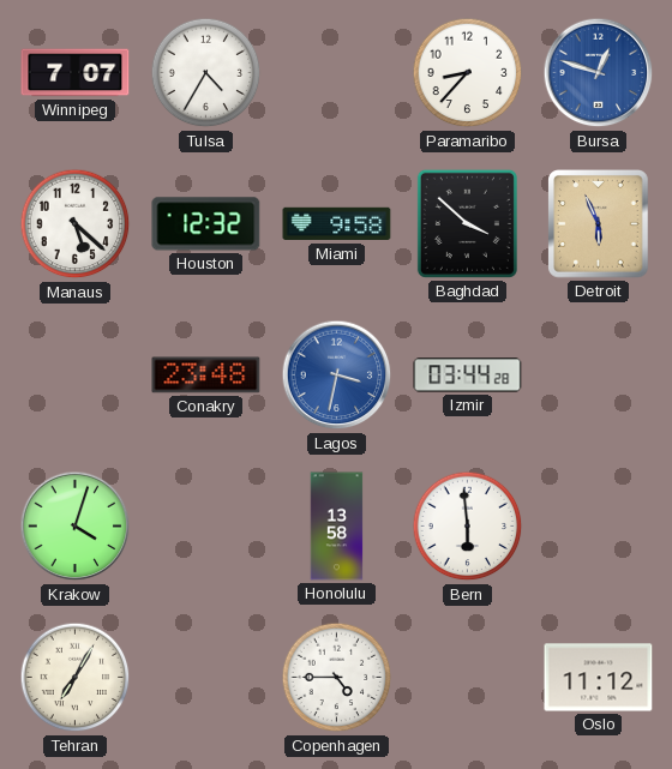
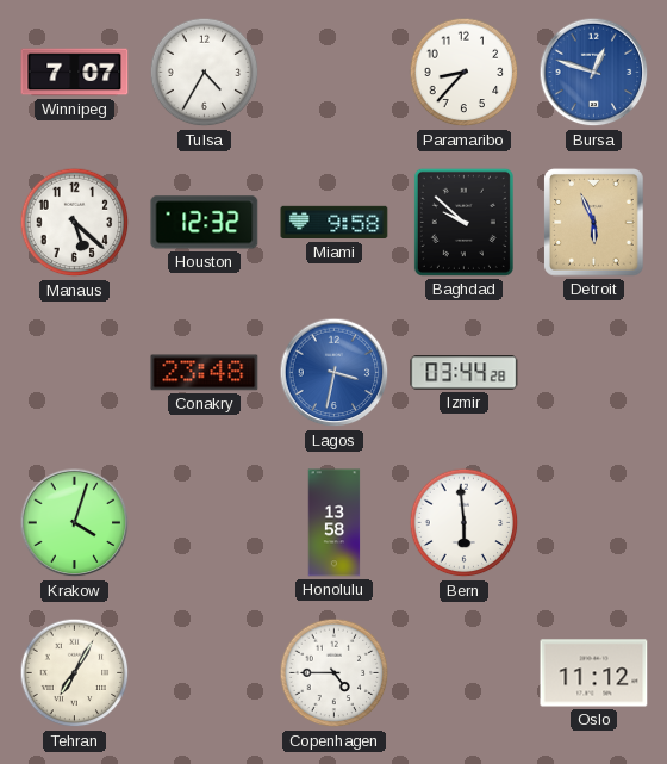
Baghdad: 3:52 -> 9:52 (463, 222)
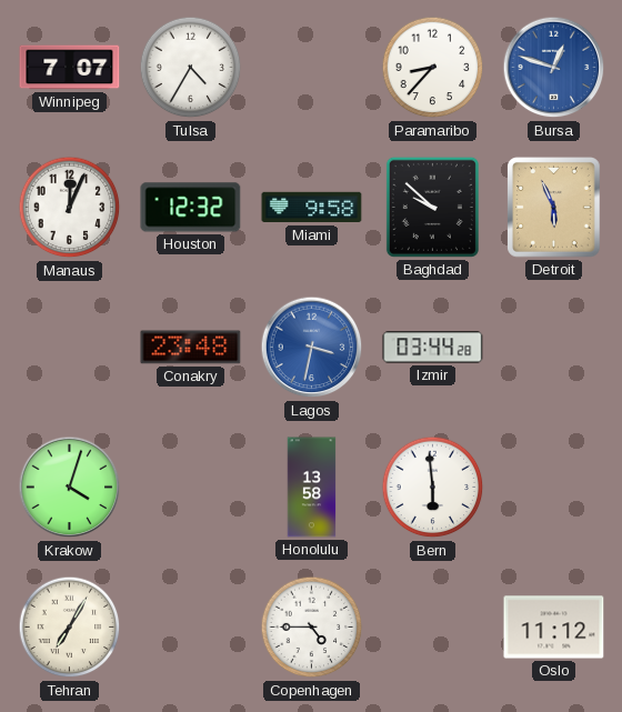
Manaus: 5:22 -> 12:04 (70, 208)
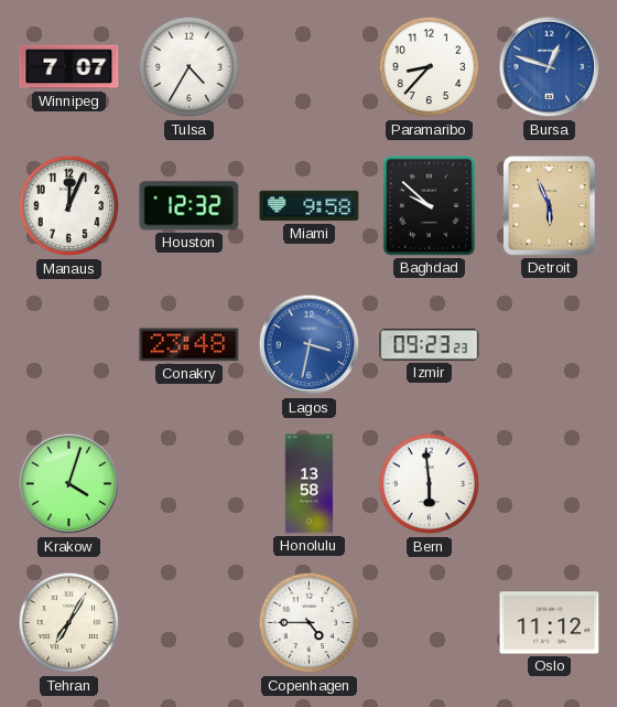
Izmir: 03:44 -> 09:23 (430, 345)
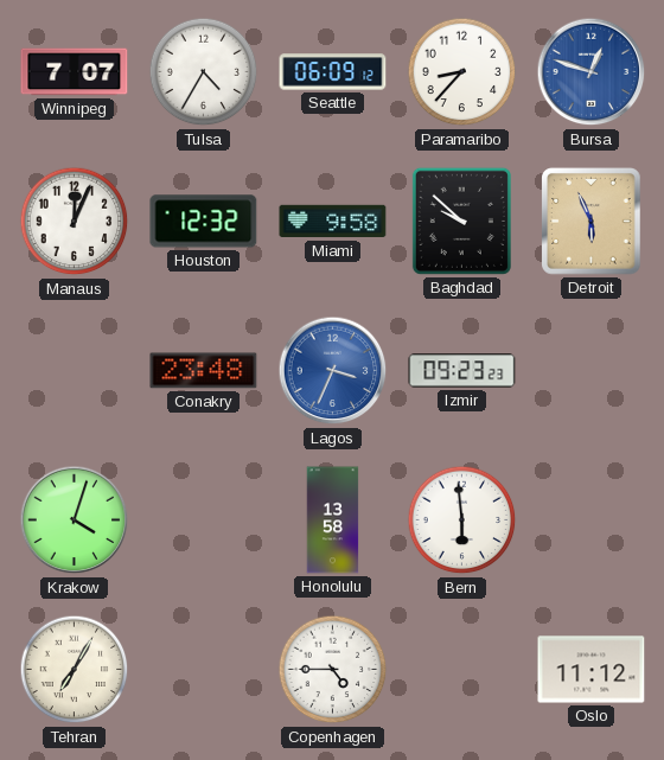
Seattle: none -> 06:09 (333, 72)
Lagos: 3:32 -> 3:34 (333, 371)
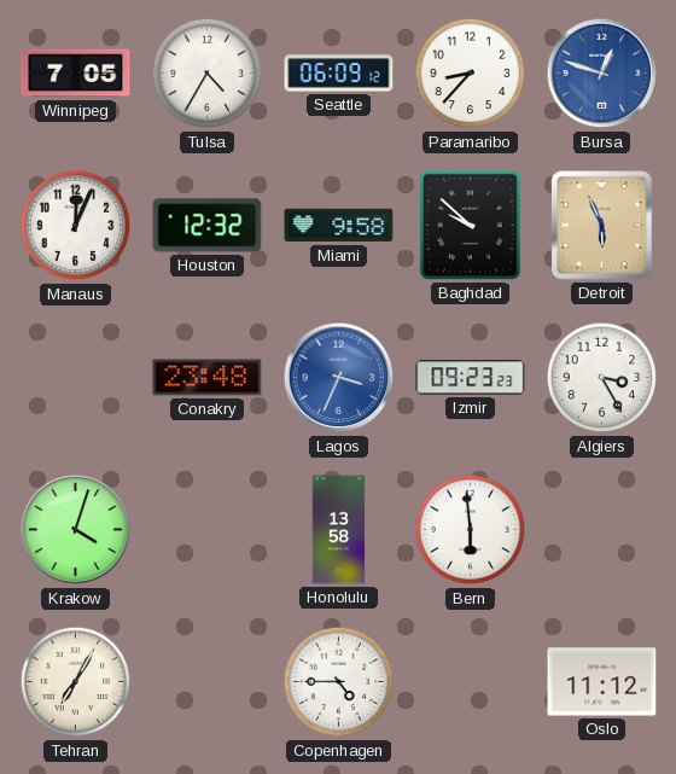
Winnipeg: 7:07 -> 7:05 (76, 74)
Algiers: none -> 3:25 (602, 378)
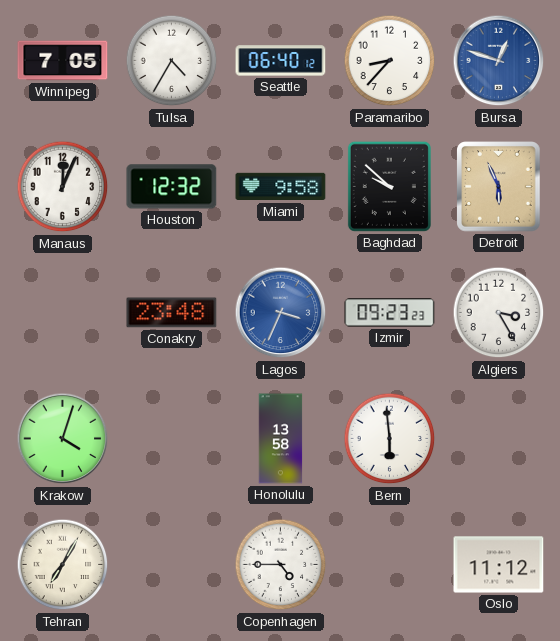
Seattle: 06:09 -> 06:40 (281, 61)
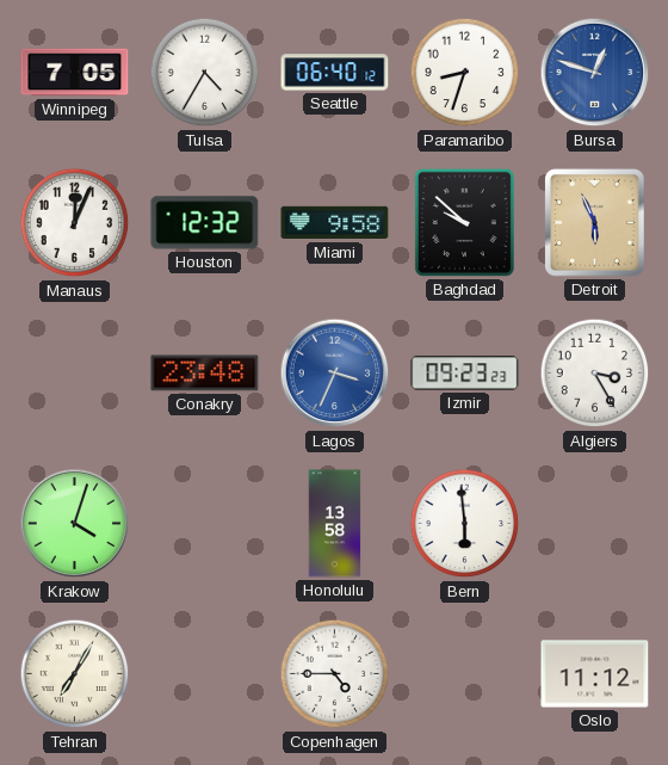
Paramaribo: 8:37 -> 8:33 (465, 73)
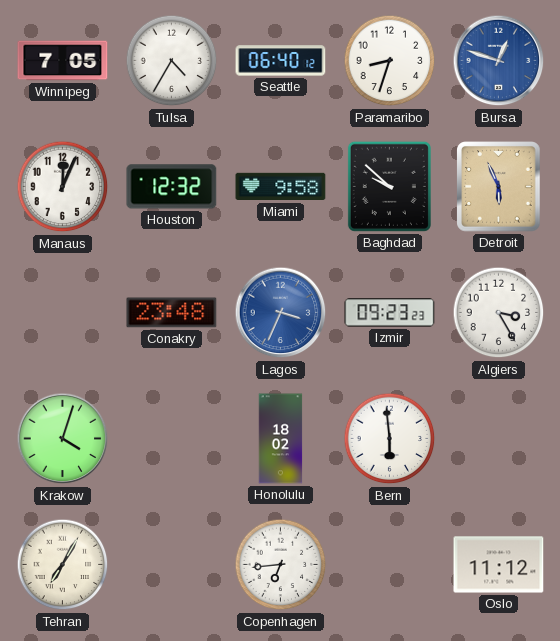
Honolulu: 13:58 -> 18:02 (281, 439)
Copenhagen: 4:45 -> 6:44 (281, 565)
